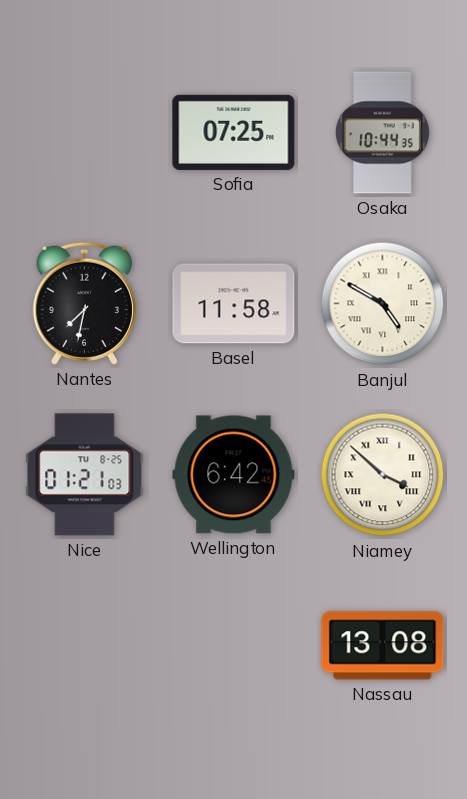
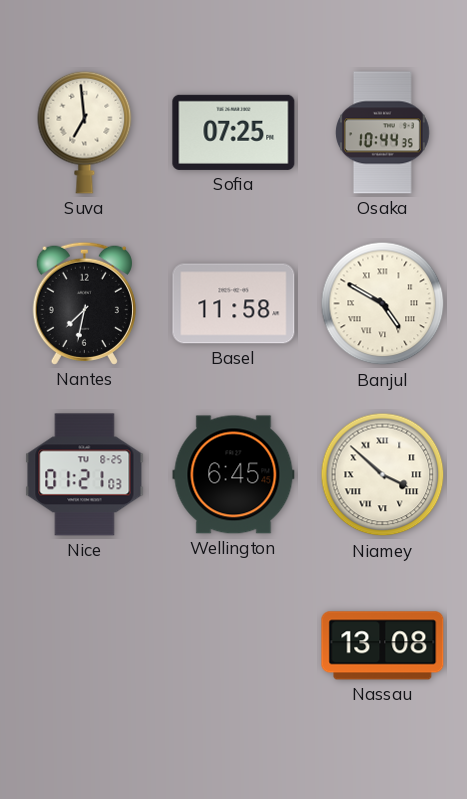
Suva: none -> 6:59 (85, 132)
Wellington: 6:42 -> 6:45 (234, 475)
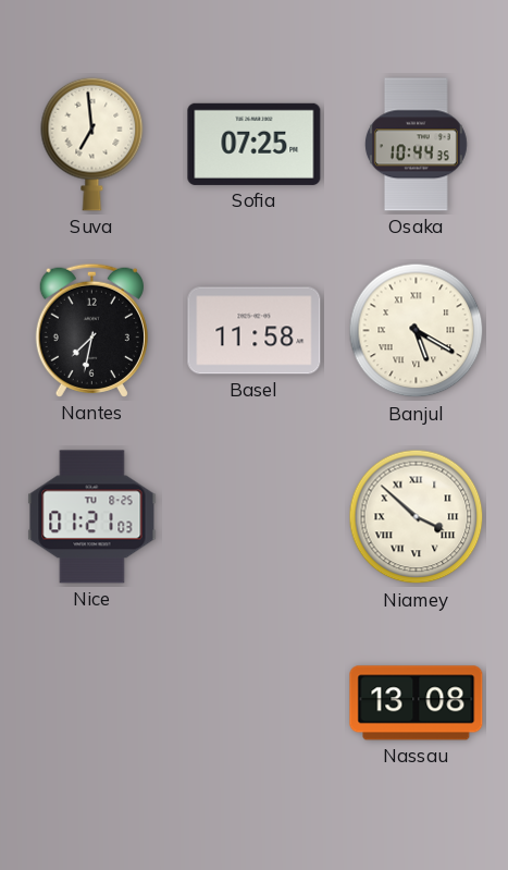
Banjul: 4:50 -> 5:20 (417, 331)
Wellington: 6:45 -> none (234, 475)
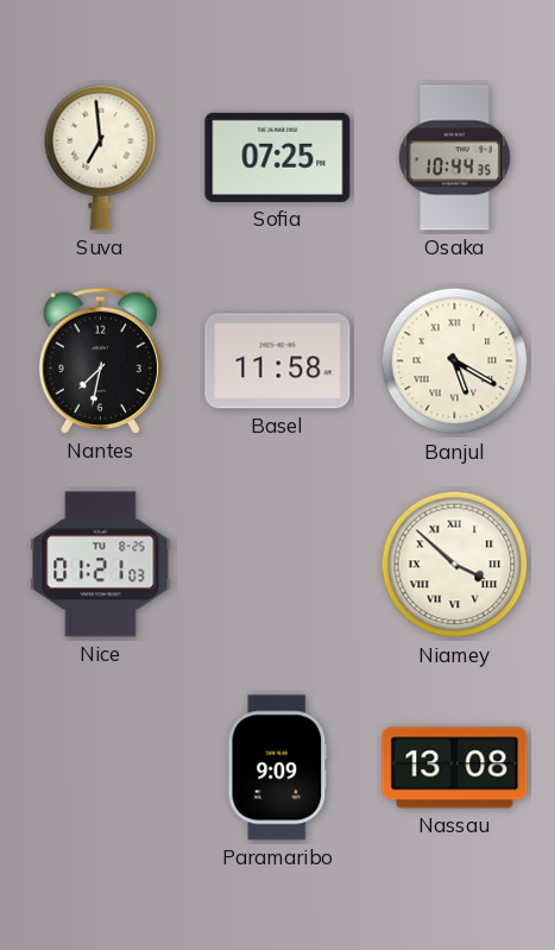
Paramaribo: none -> 9:09 (278, 768)
